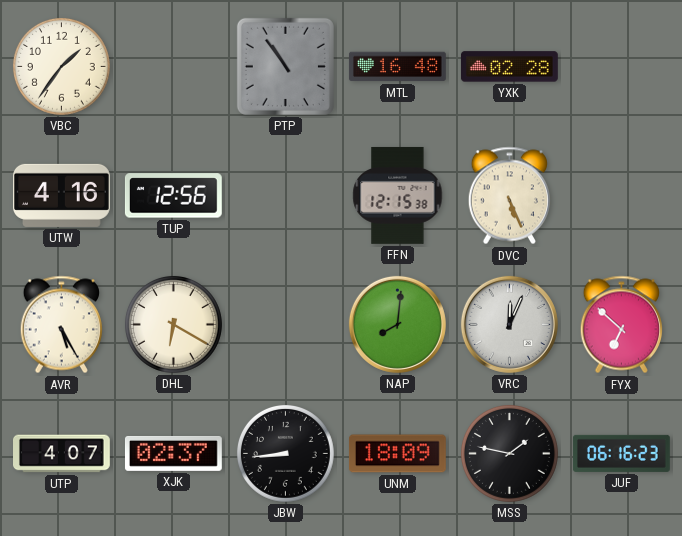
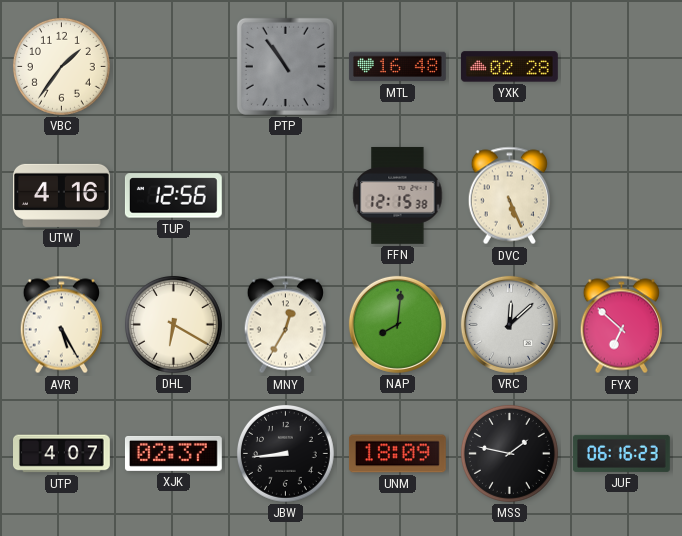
MNY: none -> 12:35 (285, 325)
VRC: 12:04 -> 12:08 (509, 324)
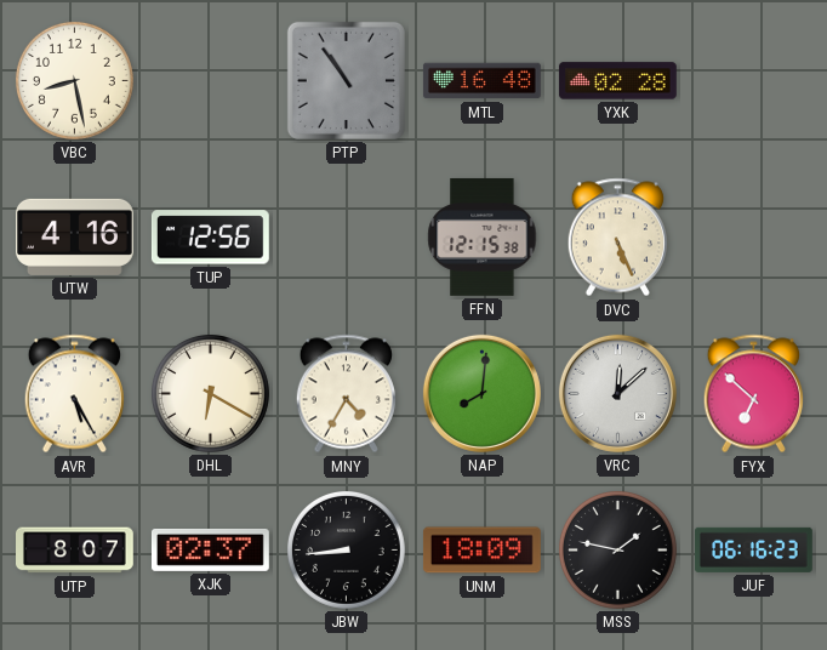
VBC: 1:36 -> 8:28 (74, 80)
MNY: 12:35 -> 4:35 (346, 394)
UTP: 4:07 -> 8:07 (75, 551)
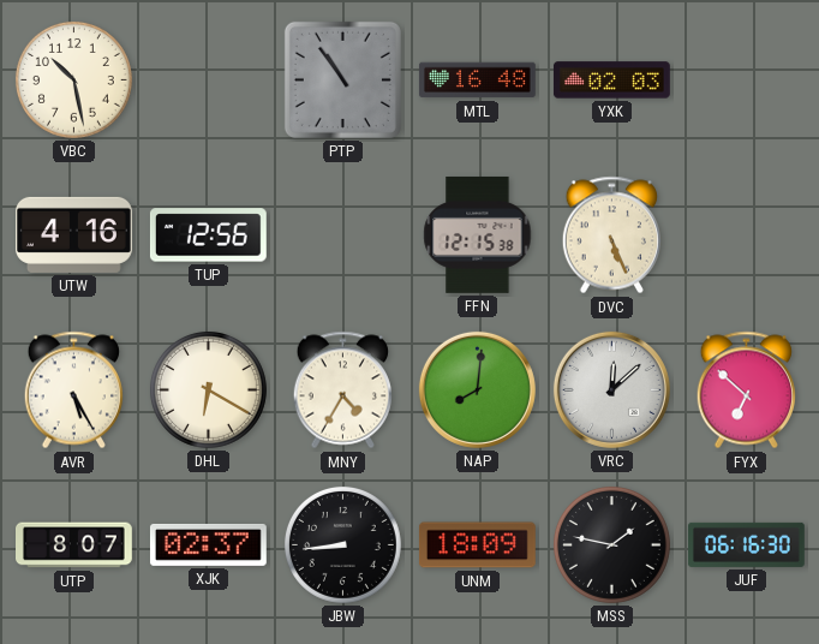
VBC: 8:28 -> 10:28 (73, 79)
YXK: 02:28 -> 02:03 (611, 80)
JUF: 06:16:23 -> 06:16:30 (746, 544)
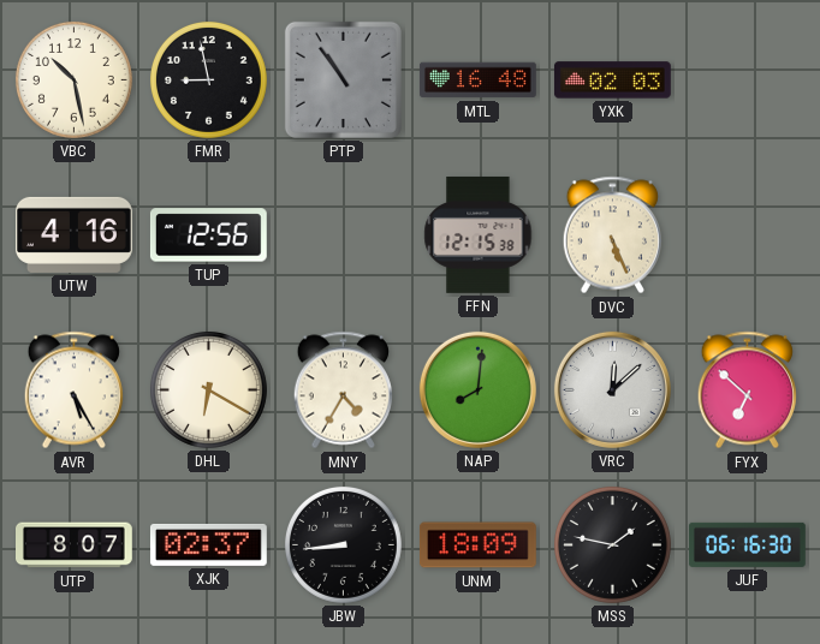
FMR: none -> 8:58 (208, 79)
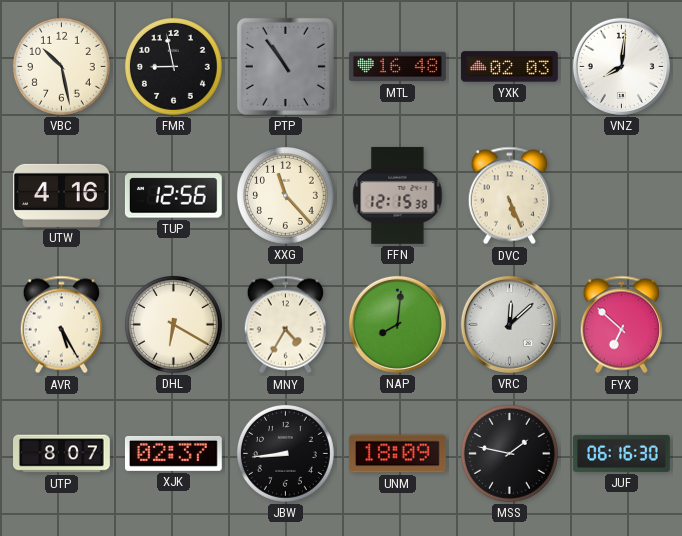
VNZ: none -> 8:01 (621, 66)
XXG: none -> 11:23 (285, 195)
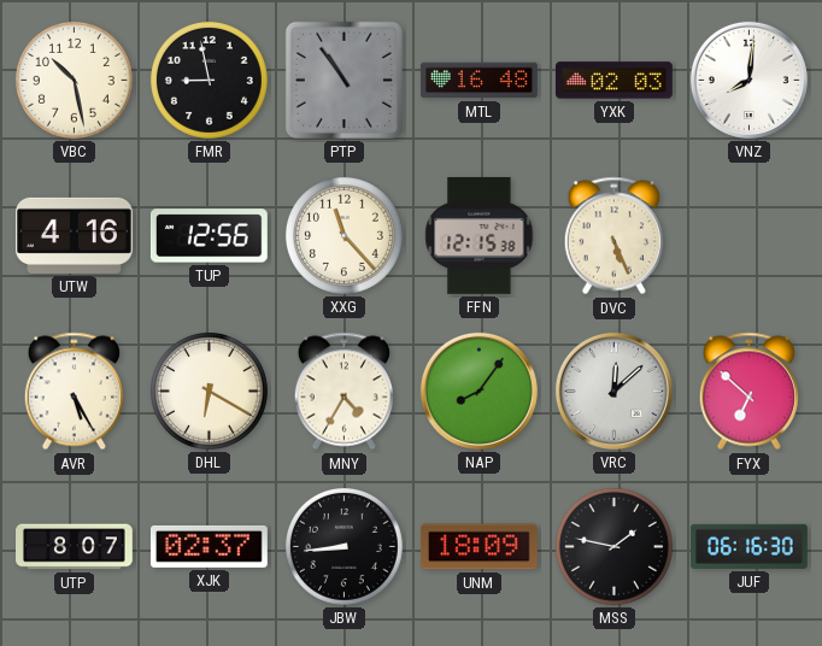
NAP: 8:01 -> 8:06 (478, 390)
